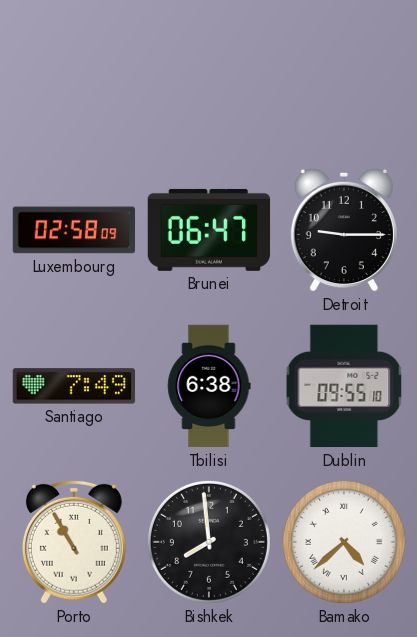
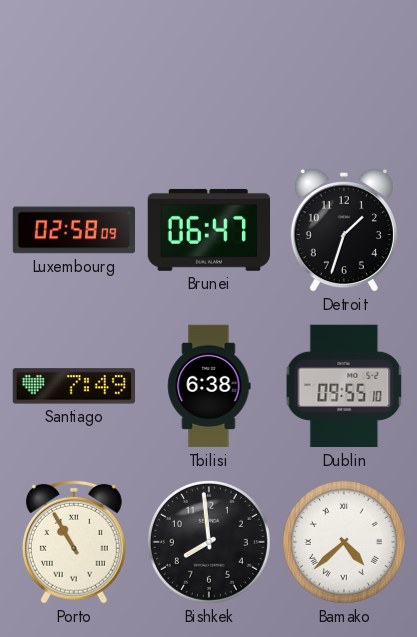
Detroit: 9:15 -> 1:33 (344, 230)
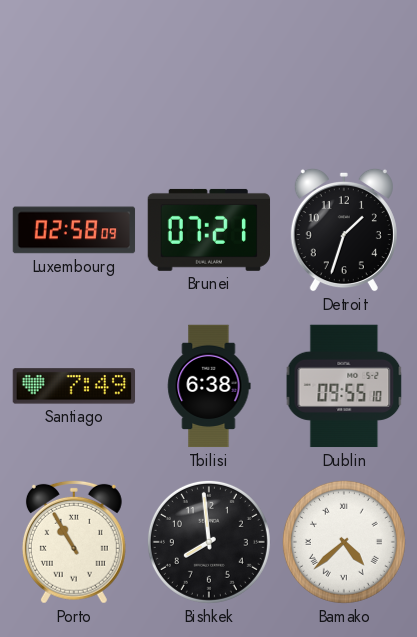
Brunei: 06:47 -> 07:21 (209, 230)
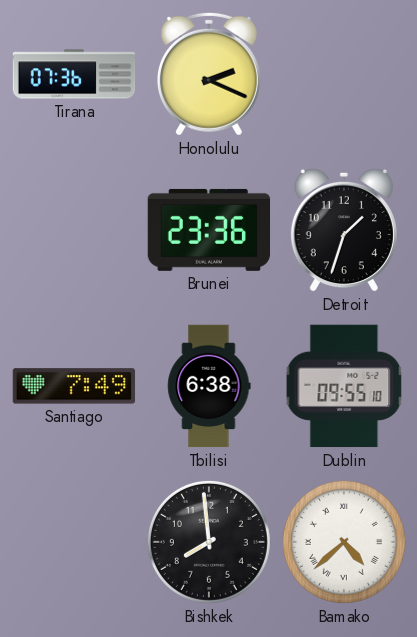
Tirana: none -> 07:36 (74, 74)
Honolulu: none -> 2:19 (209, 74)
Luxembourg: 02:58 -> none (74, 230)
Brunei: 07:21 -> 23:36 (209, 230)
Porto: 10:55 -> none (74, 542)
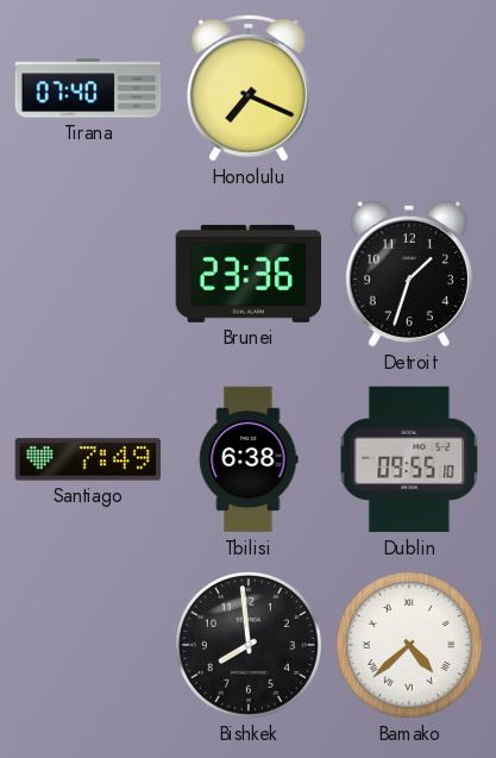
Tirana: 07:36 -> 07:40 (88, 88)
Honolulu: 2:19 -> 7:19 (249, 88)
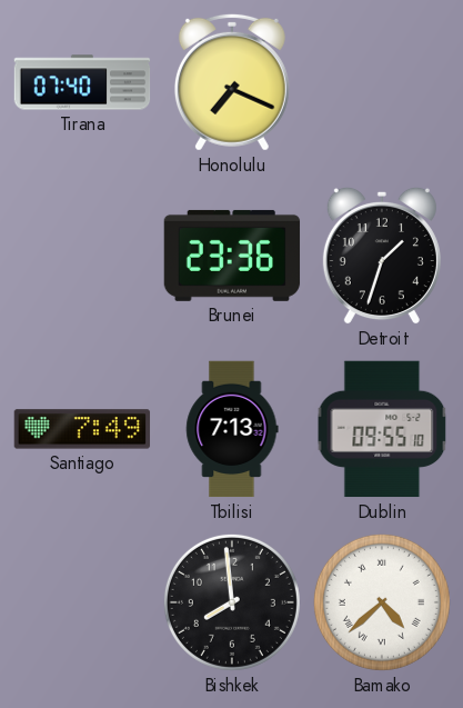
Tbilisi: 6:38 -> 7:13 (232, 429)
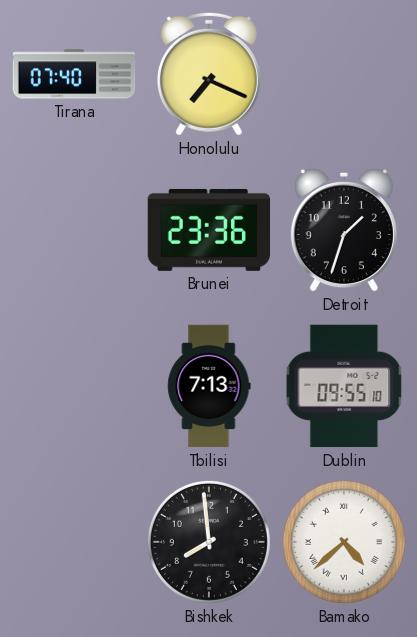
Santiago: 7:49 -> none (82, 429)
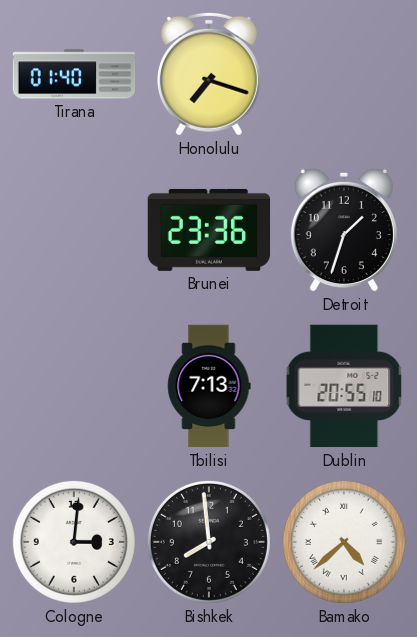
Tirana: 07:40 -> 01:40 (74, 74)
Honolulu: 7:19 -> 7:18 (209, 74)
Dublin: 09:55 -> 20:55 (344, 386)
Cologne: none -> 3:01 (74, 542)
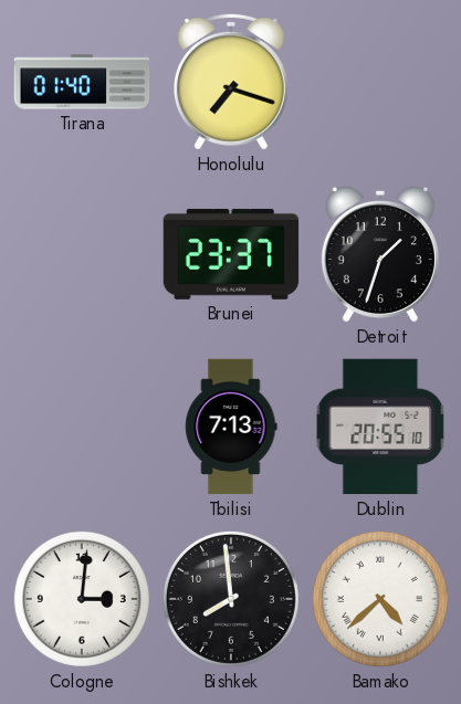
Brunei: 23:36 -> 23:37 (231, 254)
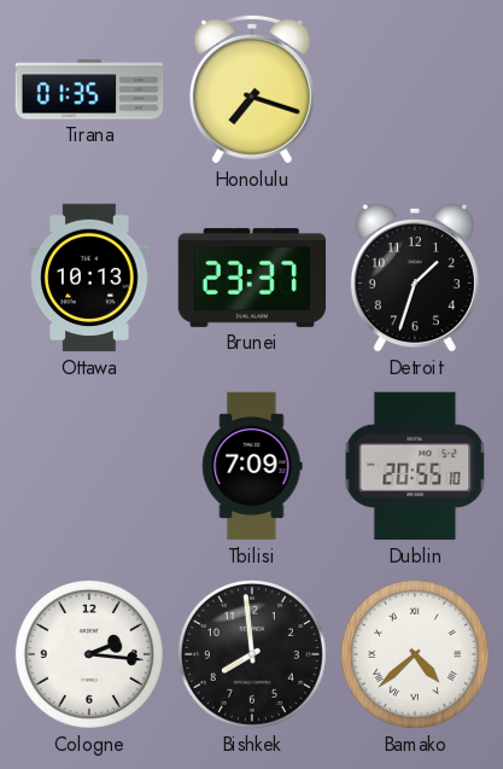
Tirana: 01:40 -> 01:35 (89, 89)
Ottawa: none -> 10:13 (89, 278)
Tbilisi: 7:13 -> 7:09 (252, 466)
Cologne: 3:01 -> 2:16 (89, 654)
